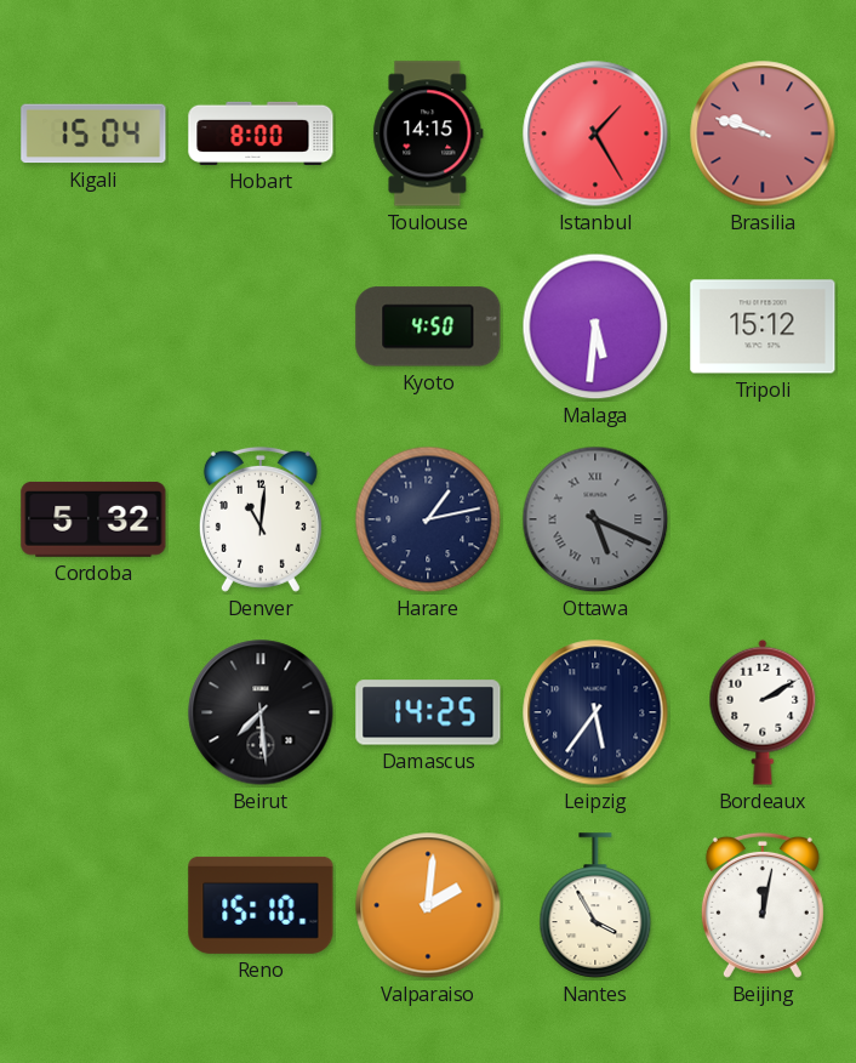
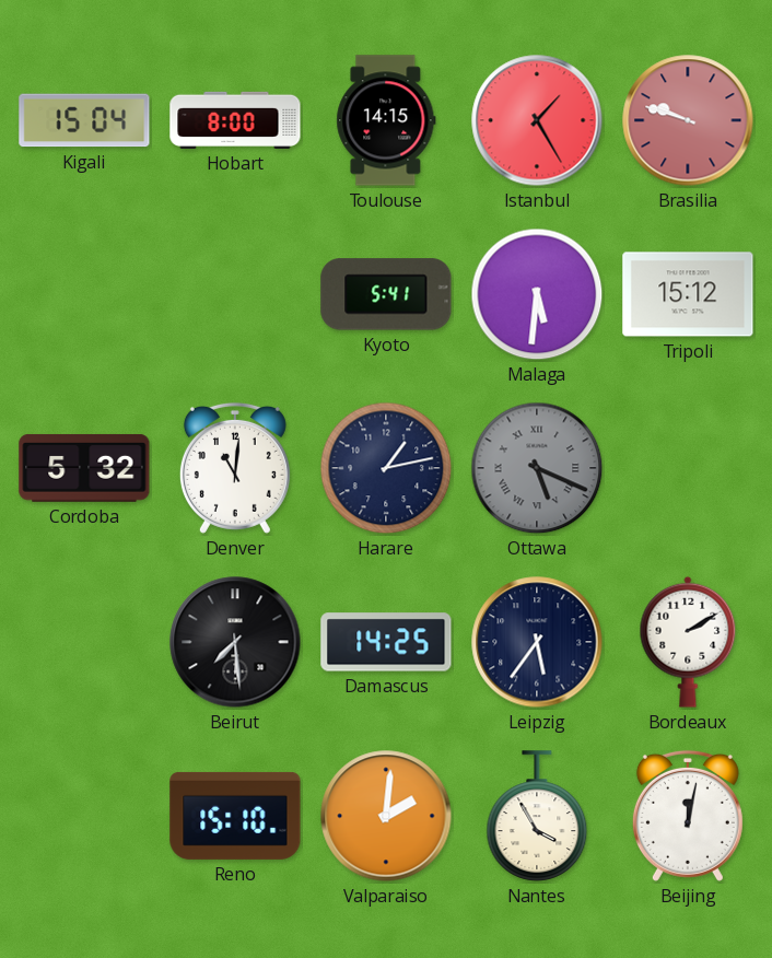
Kyoto: 4:50 -> 5:41 (386, 294)
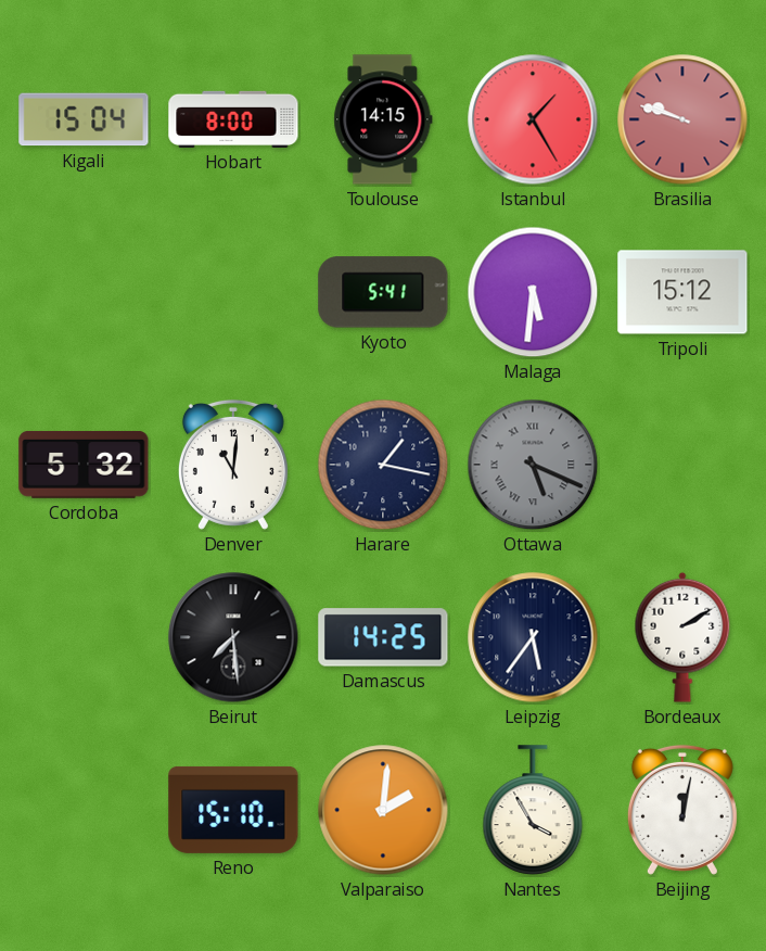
Harare: 1:13 -> 1:17 (383, 465)
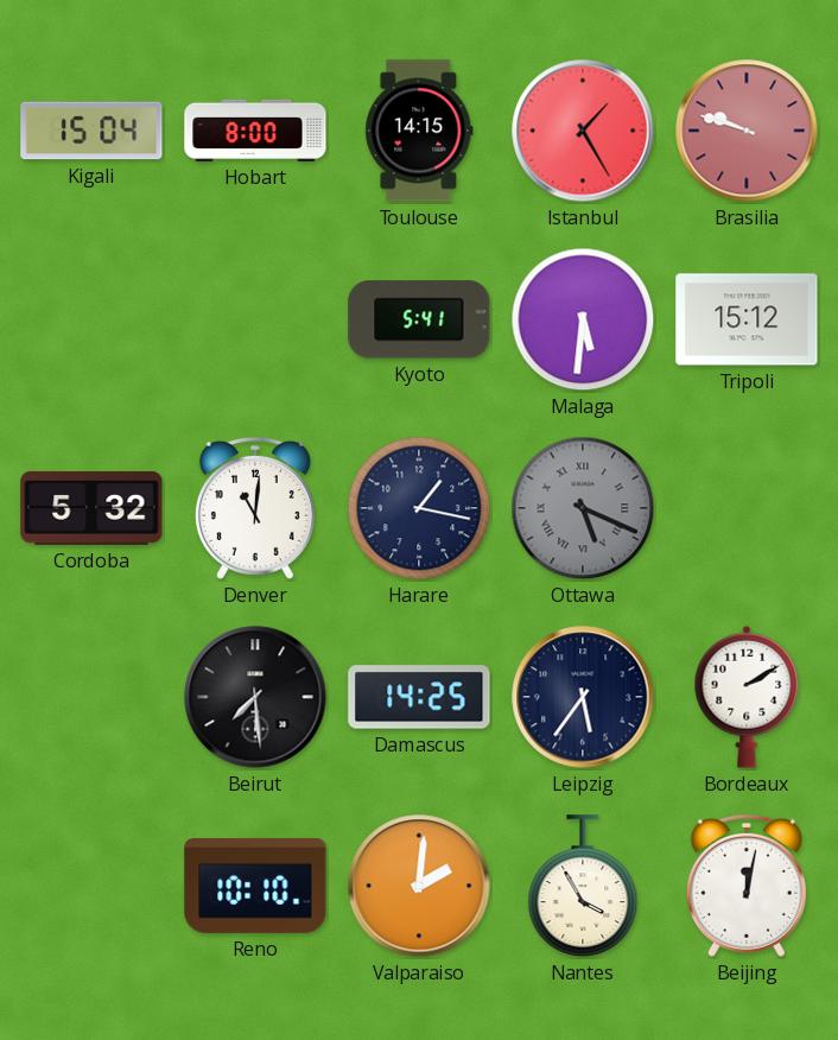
Reno: 15:10 -> 10:10 (255, 886)
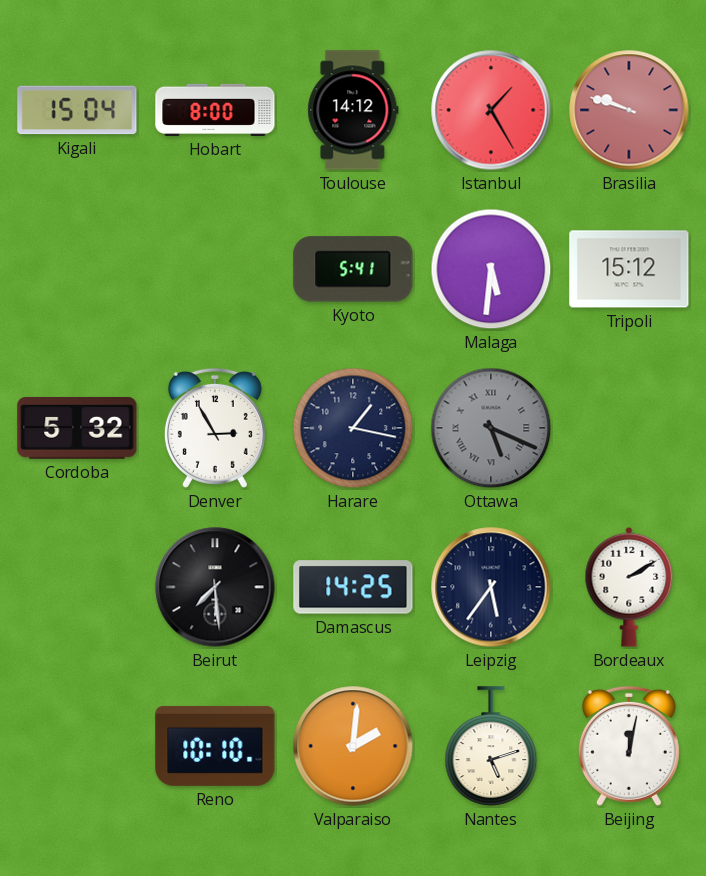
Toulouse: 14:15 -> 14:12 (353, 110)
Denver: 11:01 -> 2:55 (215, 428)
Nantes: 3:55 -> 5:12 (491, 746)
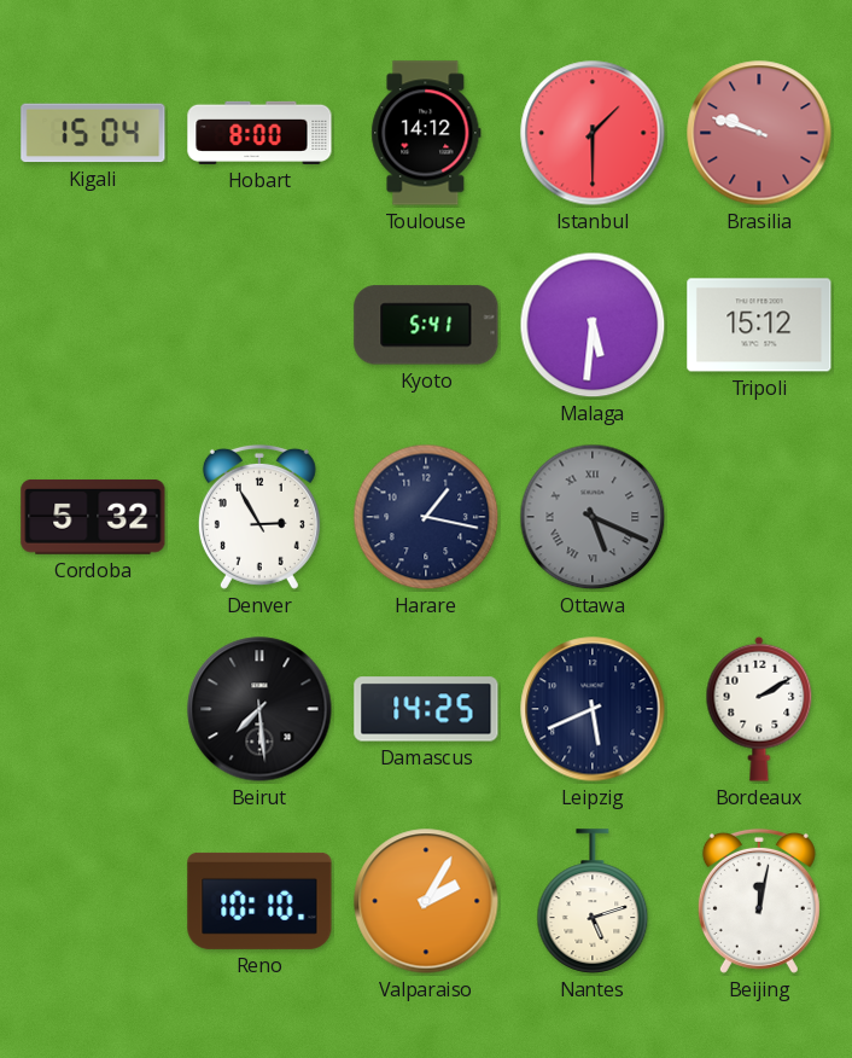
Istanbul: 1:25 -> 1:30 (593, 133)
Leipzig: 5:36 -> 5:41 (593, 709)
Valparaiso: 2:01 -> 2:05 (426, 901)
